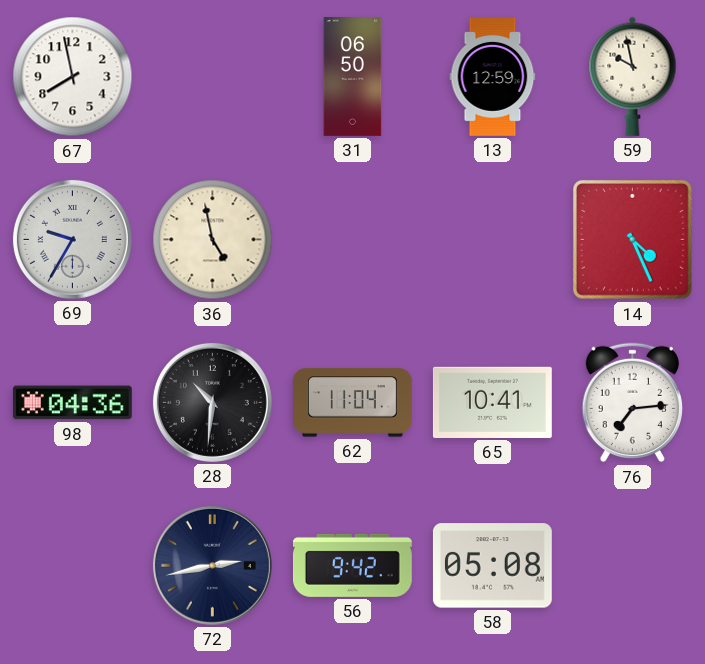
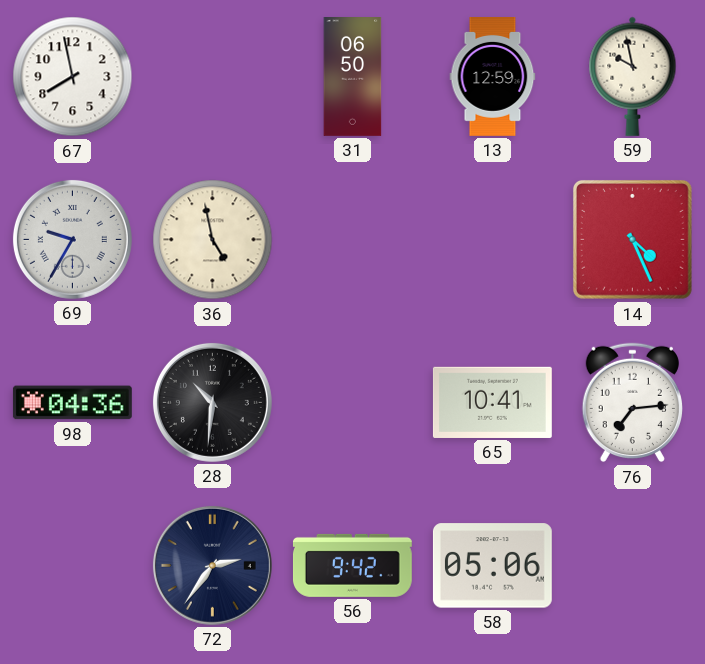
62: 11:04 -> none (353, 403)
72: 2:43 -> 2:36 (212, 565)
58: 05:08 -> 05:06 (492, 566)
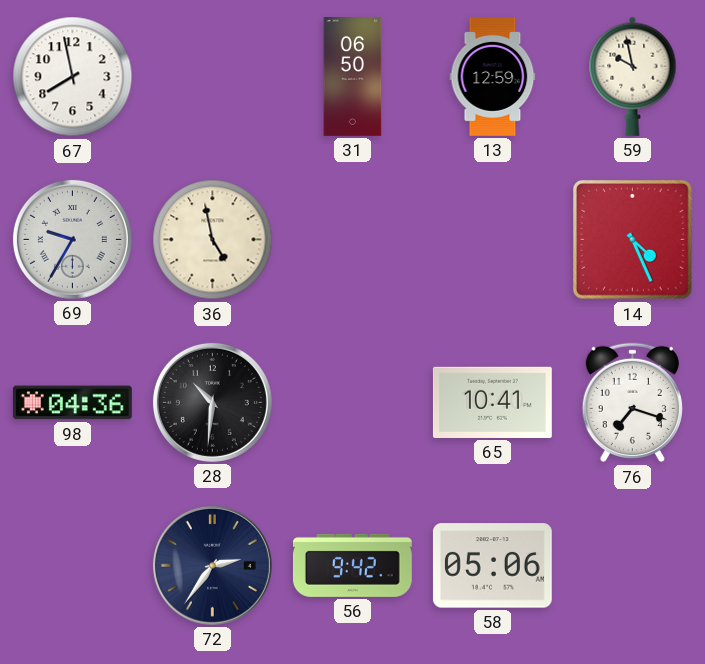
76: 7:14 -> 7:18 (632, 403)
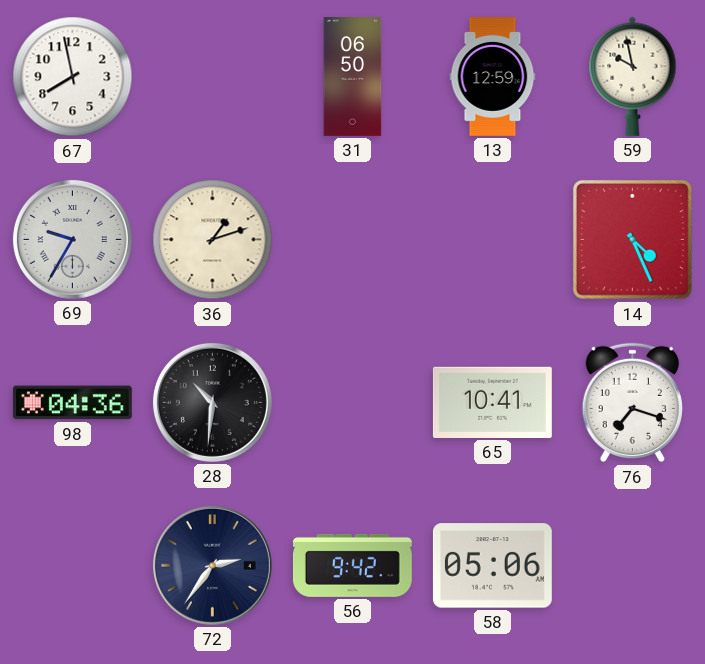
36: 4:58 -> 1:12 (213, 240)
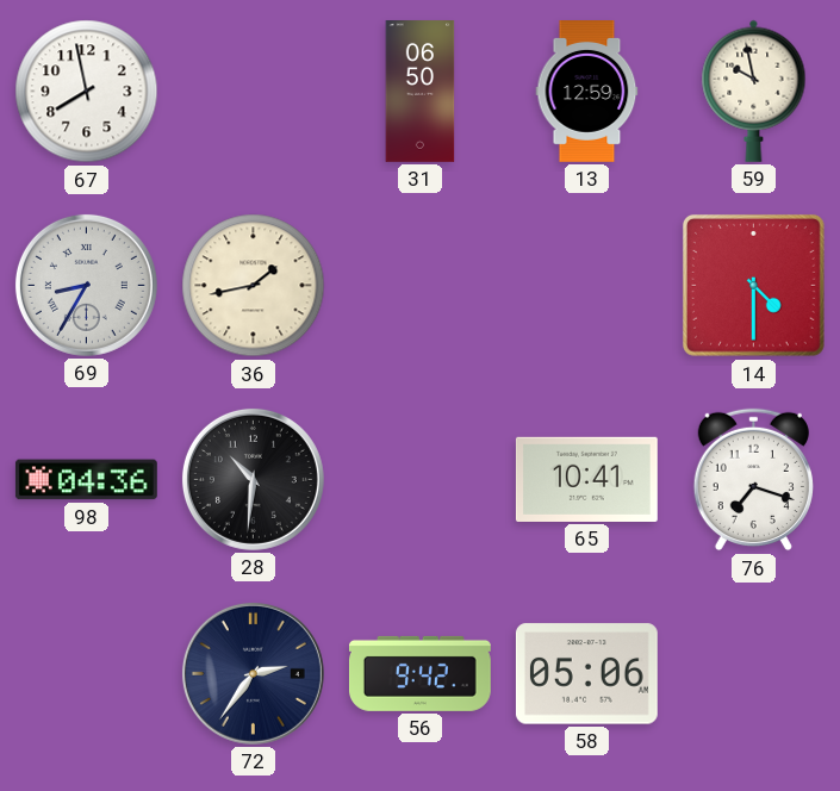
69: 9:35 -> 8:35 (86, 285)
36: 1:12 -> 1:43 (254, 286)
14: 4:26 -> 4:30 (753, 285)
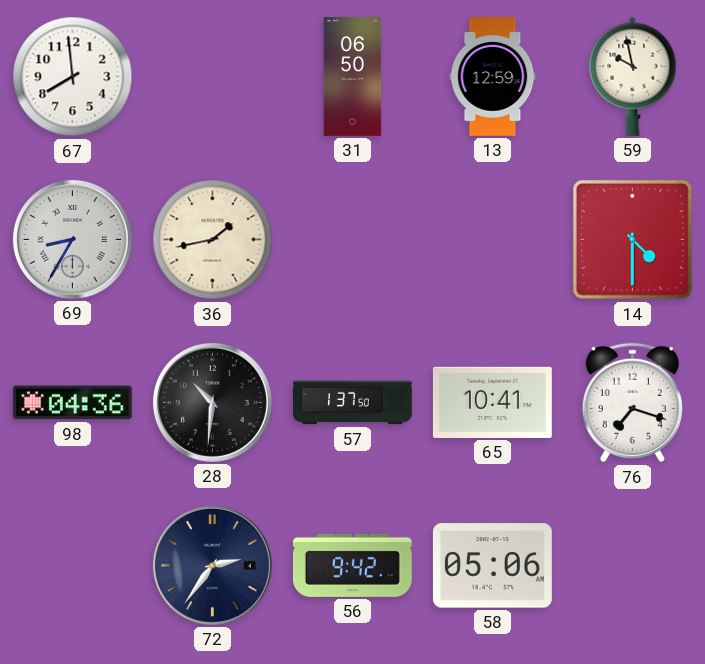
67: 7:58 -> 7:59 (73, 77)
57: none -> 1:37 (353, 403)
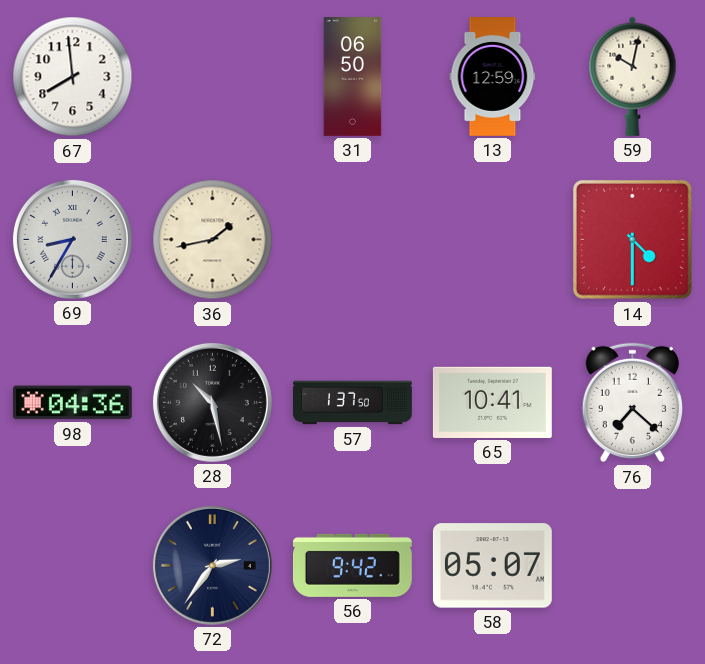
59: 9:58 -> 10:02 (633, 76)
28: 10:31 -> 10:28 (212, 402)
76: 7:18 -> 7:22 (632, 403)
58: 05:06 -> 05:07 (492, 566)
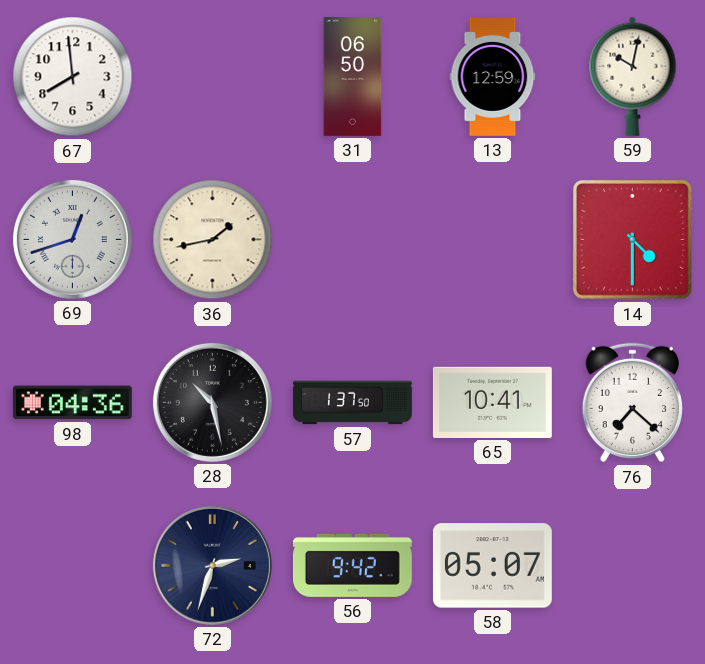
69: 8:35 -> 12:42 (72, 239)
72: 2:36 -> 2:33 (212, 565)
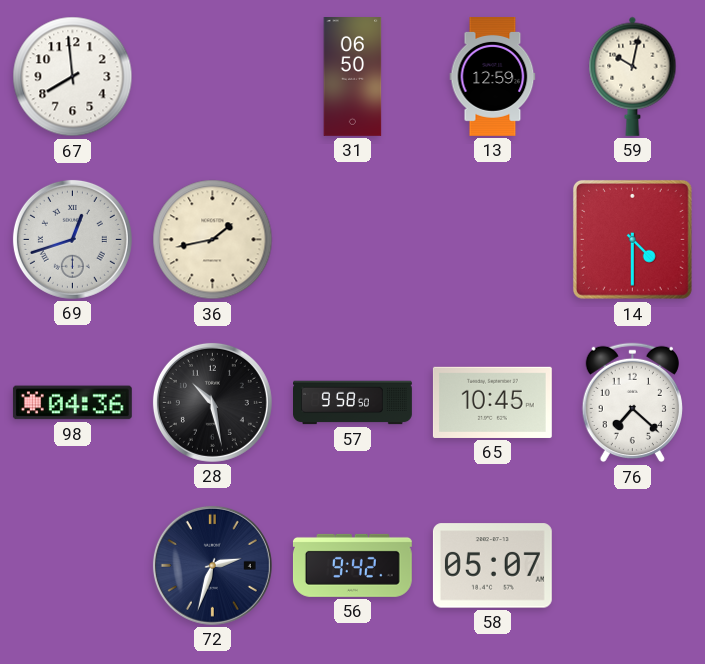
57: 1:37 -> 9:58 (353, 403)
65: 10:41 -> 10:45 (492, 402)
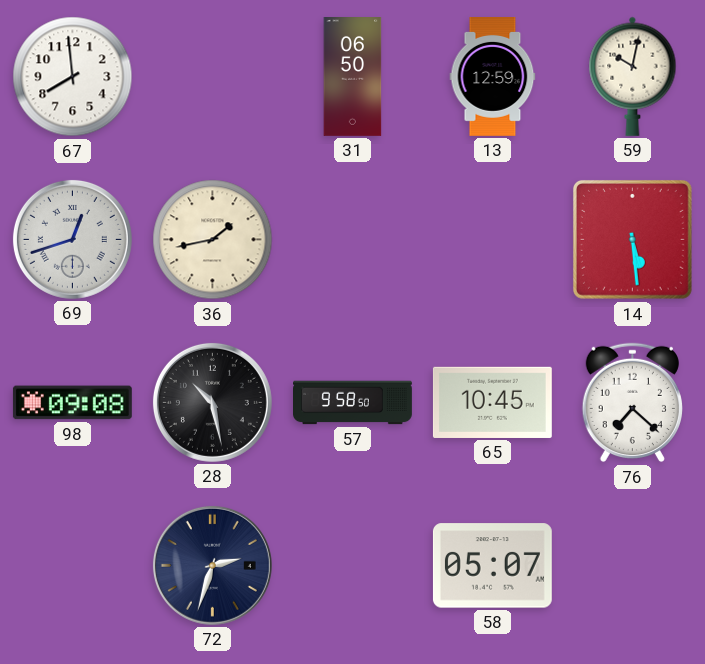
14: 4:30 -> 5:29 (632, 239)
98: 04:36 -> 09:08 (72, 403)
56: 9:42 -> none (352, 565)
